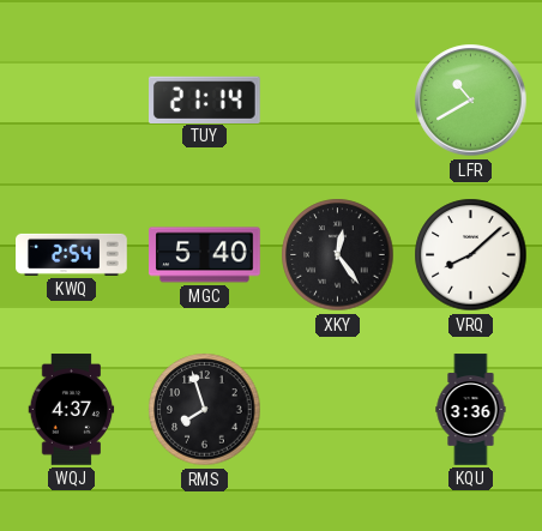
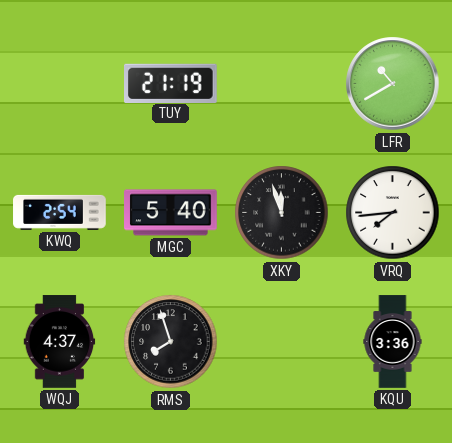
TUY: 21:14 -> 21:19 (171, 83)
XKY: 12:24 -> 11:57 (282, 213)
VRQ: 8:08 -> 7:44 (393, 213)
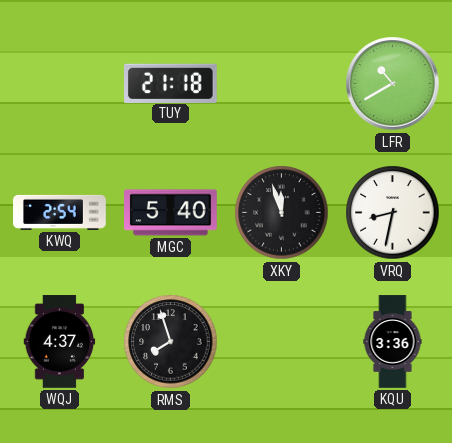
TUY: 21:19 -> 21:18 (171, 83)
VRQ: 7:44 -> 8:32 (393, 213)
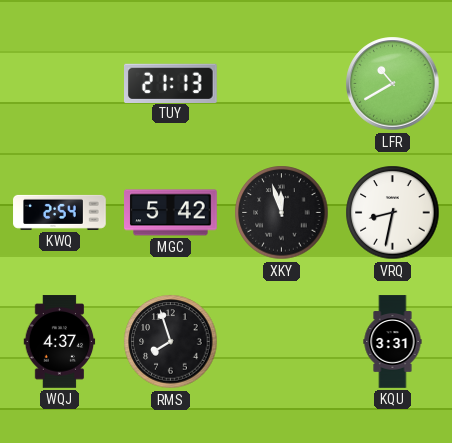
TUY: 21:18 -> 21:13 (171, 83)
MGC: 5:40 -> 5:42 (171, 213)
KQU: 3:36 -> 3:31 (393, 342)
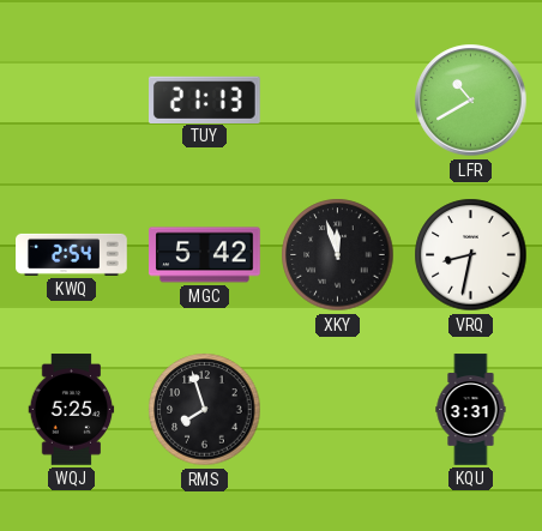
WQJ: 4:37 -> 5:25 (72, 410)
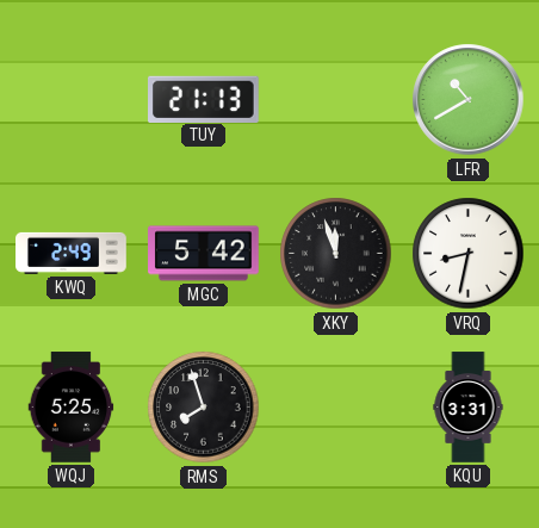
KWQ: 2:54 -> 2:49 (72, 253)
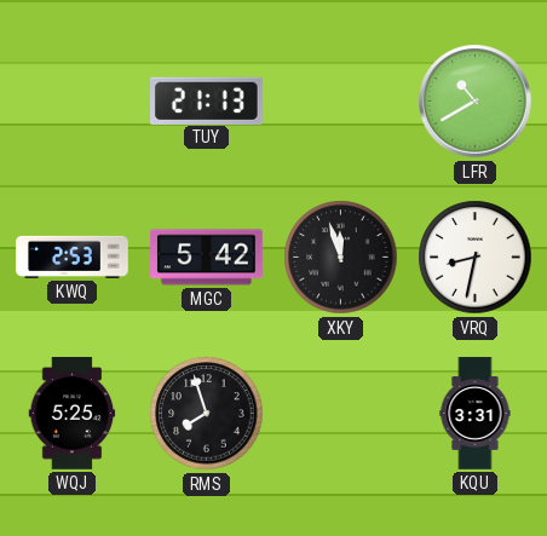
KWQ: 2:49 -> 2:53 (73, 257)
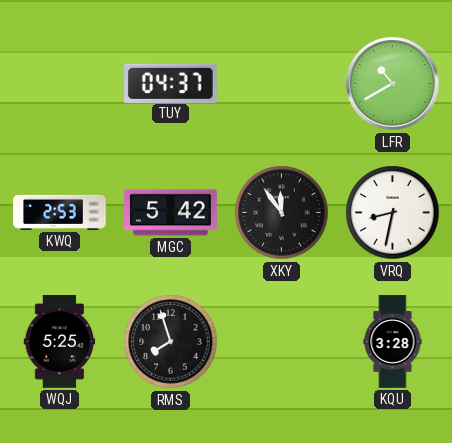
TUY: 21:13 -> 04:37 (171, 83)
XKY: 11:57 -> 11:54 (282, 213)
KQU: 3:31 -> 3:28 (393, 342)
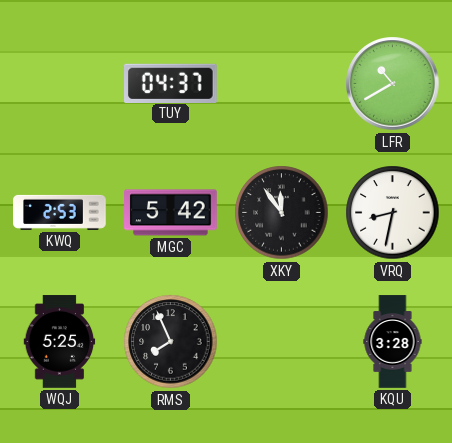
RMS: 7:57 -> 7:56 (171, 342)
